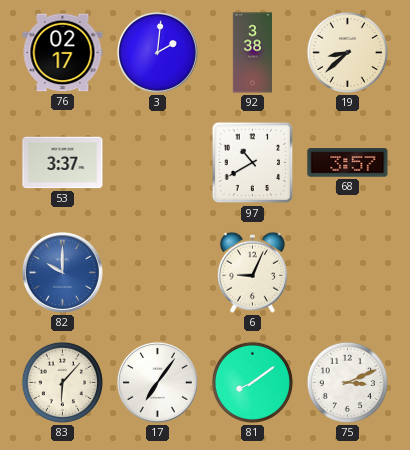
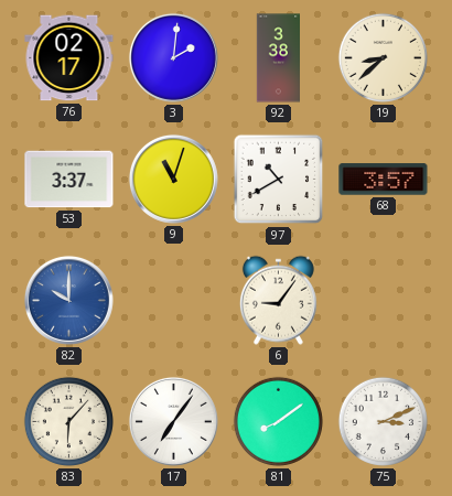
9: none -> 11:03 (173, 179)
6: 9:04 -> 9:06 (278, 300)
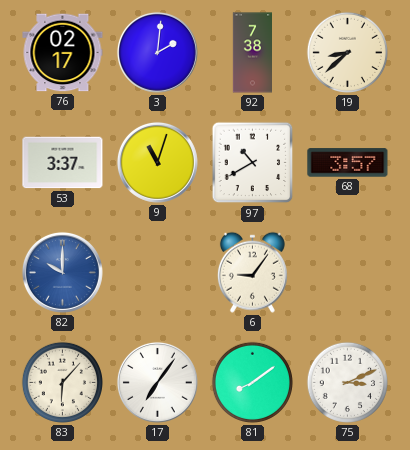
92: 3:38 -> 7:38 (253, 53)
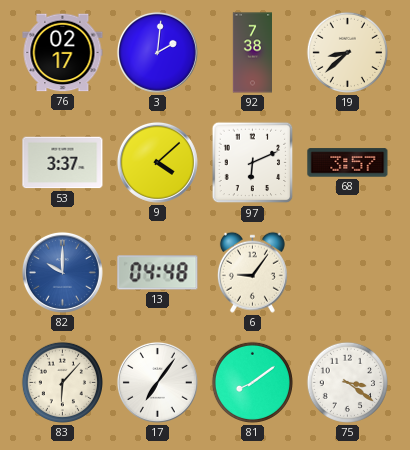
9: 11:03 -> 4:08 (157, 162)
97: 10:40 -> 6:11 (253, 163)
13: none -> 04:48 (158, 273)
75: 3:11 -> 3:21 (347, 382)
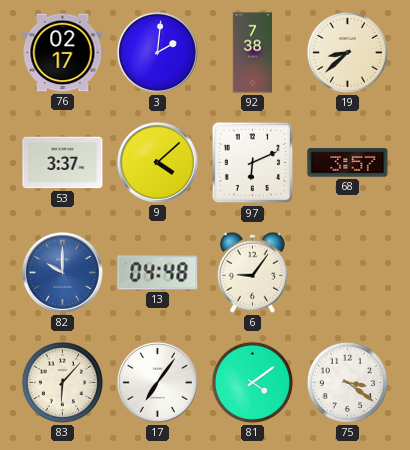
81: 8:09 -> 4:09 (252, 382)
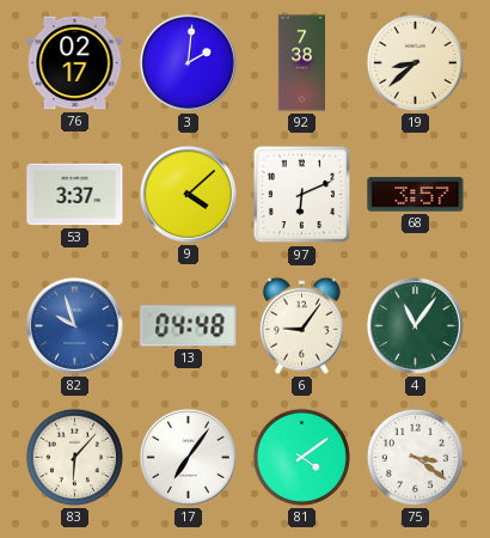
82: 10:00 -> 9:57 (74, 325)
4: none -> 11:06 (415, 325)
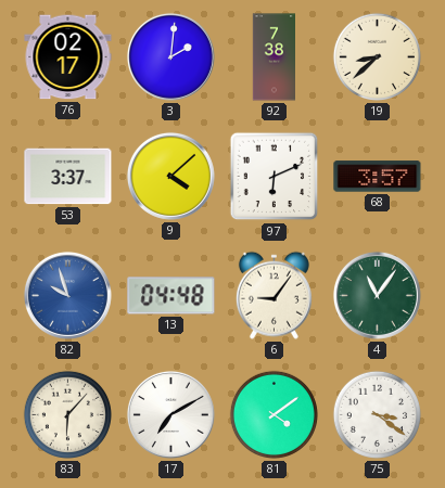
17: 7:06 -> 7:10 (170, 414)
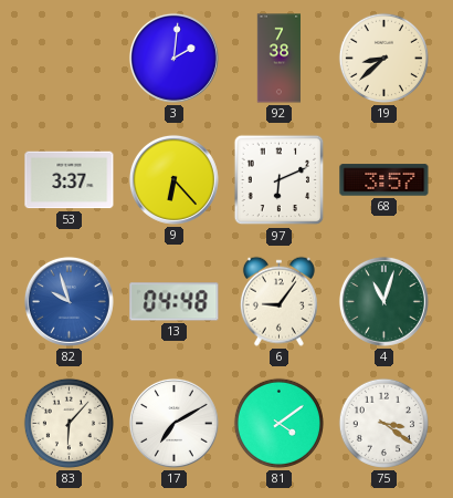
76: 02:17 -> none (68, 57)
9: 4:08 -> 6:23 (173, 179)
4: 11:06 -> 11:03 (383, 301)
